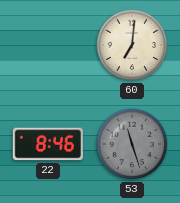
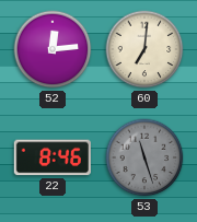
52: none -> 12:14 (53, 49)
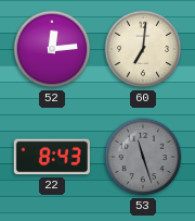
22: 8:46 -> 8:43 (52, 157)
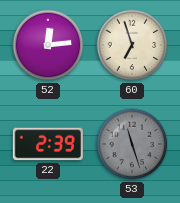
60: 7:01 -> 6:57 (132, 45)
22: 8:43 -> 2:39 (48, 144)
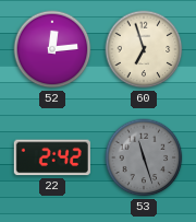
22: 2:39 -> 2:42 (52, 157)
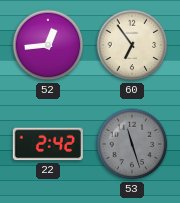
52: 12:14 -> 12:44 (48, 45)
60: 6:57 -> 6:54 (132, 45)
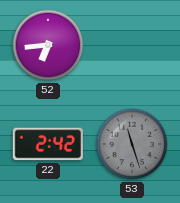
52: 12:44 -> 6:44 (48, 45)
60: 6:54 -> none (132, 45)
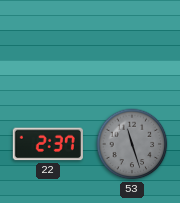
52: 6:44 -> none (48, 45)
22: 2:42 -> 2:37 (48, 144)
